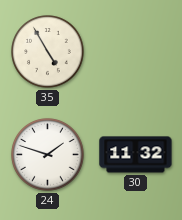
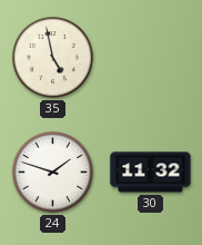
35: 4:55 -> 4:58 (53, 58)
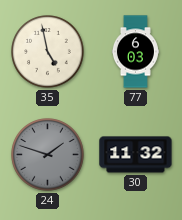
77: none -> 6:03 (135, 52)
24 dial: white -> grey (48, 155)
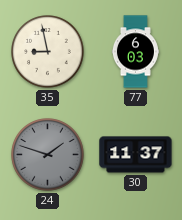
35: 4:58 -> 8:58 (48, 52)
30: 11:32 -> 11:37 (136, 155)
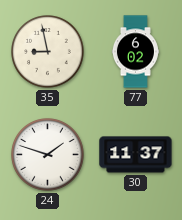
77: 6:03 -> 6:02 (135, 52)
24 dial: grey -> white (48, 155)
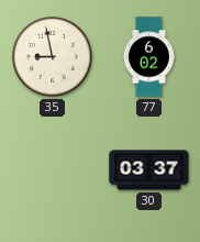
24: 1:48 -> none (48, 155)
30: 11:37 -> 03:37 (149, 170)
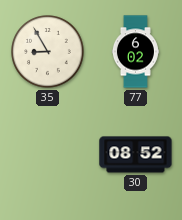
35: 8:58 -> 8:55 (48, 52)
30: 03:37 -> 08:52 (136, 155)
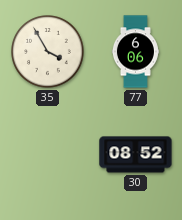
35: 8:55 -> 3:55 (48, 52)
77: 6:02 -> 6:06 (135, 52)
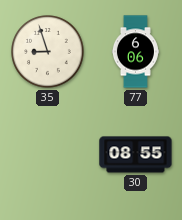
35: 3:55 -> 8:57 (48, 52)
30: 08:52 -> 08:55 (136, 155)
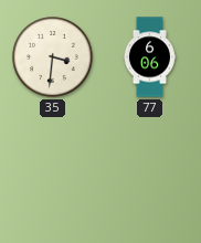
35: 8:57 -> 3:31 (53, 57)
30: 08:55 -> none (136, 155)
